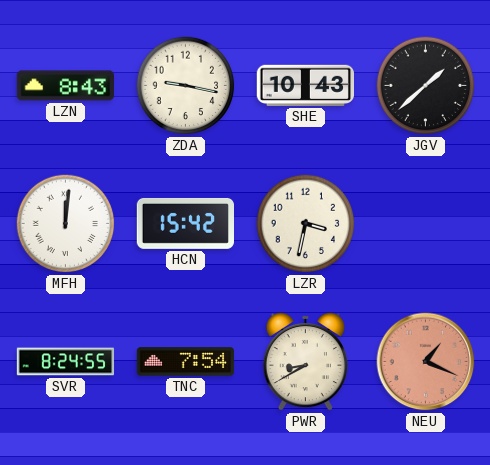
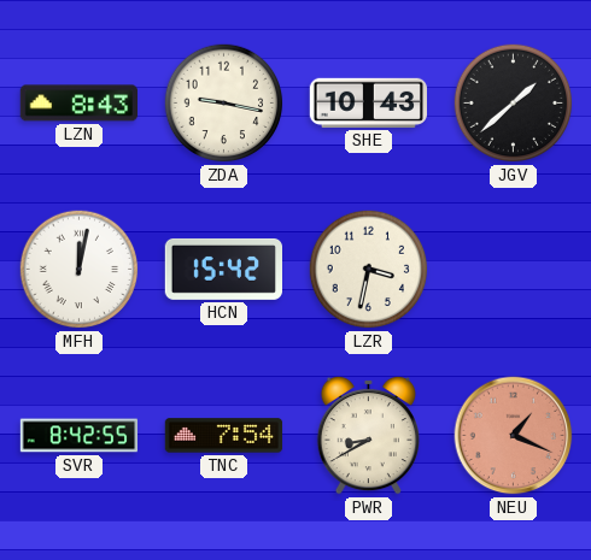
MFH: 12:01 -> 12:02 (80, 270)
SVR: 8:24 -> 8:42 (80, 436)
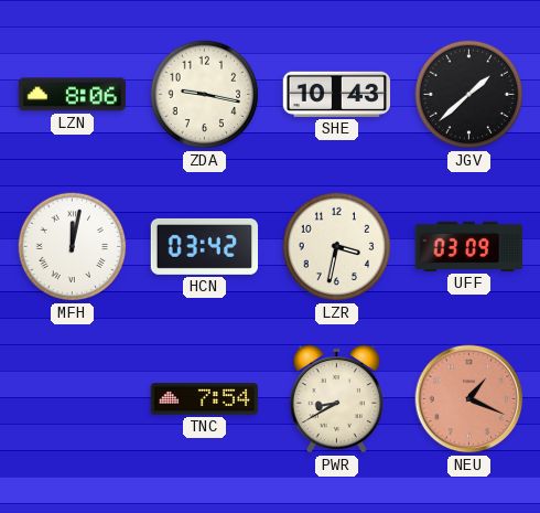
LZN: 8:43 -> 8:06 (72, 95)
HCN: 15:42 -> 03:42 (205, 246)
UFF: none -> 03:09 (469, 246)
SVR: 8:42 -> none (80, 436)
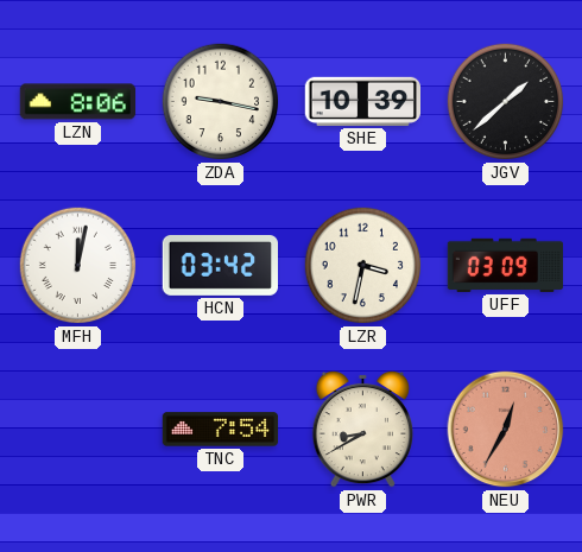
SHE: 10:43 -> 10:39 (362, 101)
NEU: 1:19 -> 12:35 (506, 430)
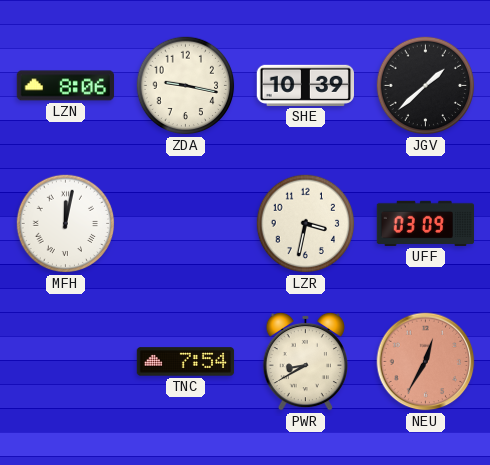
HCN: 03:42 -> none (221, 265)
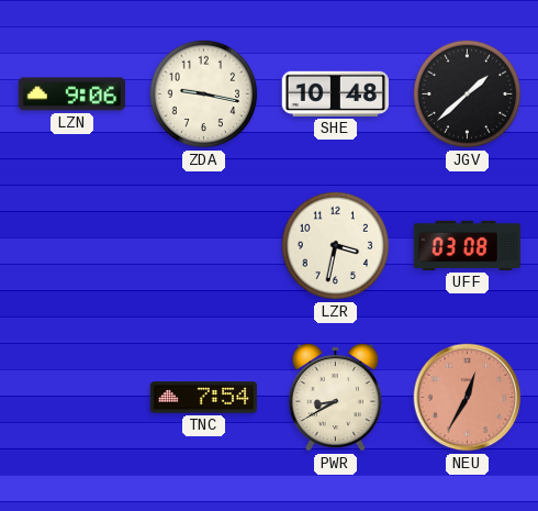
LZN: 8:06 -> 9:06 (71, 95)
SHE: 10:39 -> 10:48 (335, 93)
MFH: 12:02 -> none (66, 224)
UFF: 03:09 -> 03:08 (468, 245)
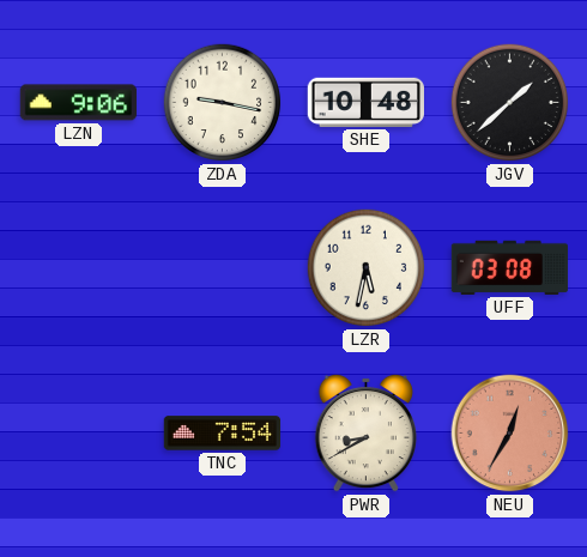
LZR: 3:32 -> 5:32 (367, 268)
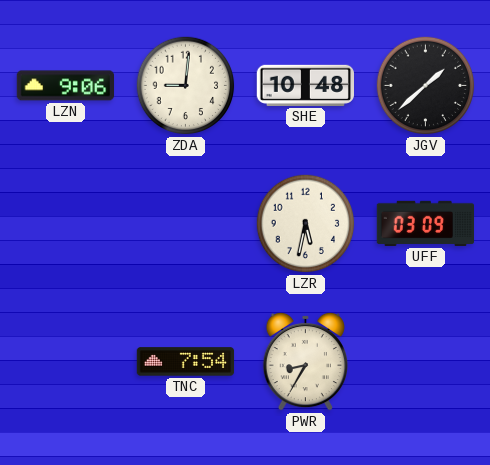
ZDA: 9:17 -> 9:01 (186, 86)
UFF: 03:08 -> 03:09 (426, 223)
PWR: 8:40 -> 8:35 (305, 361)
NEU: 12:35 -> none (510, 434)
